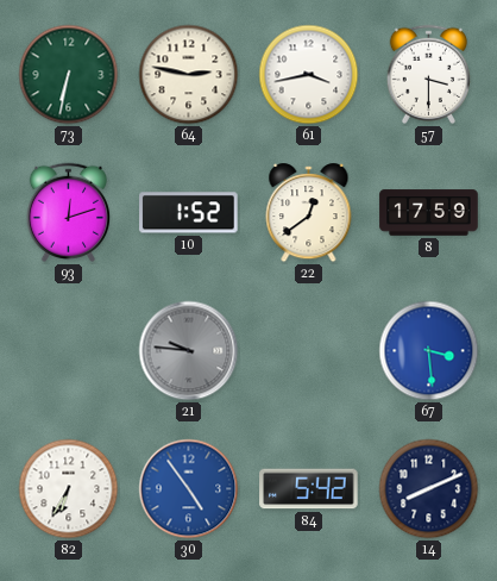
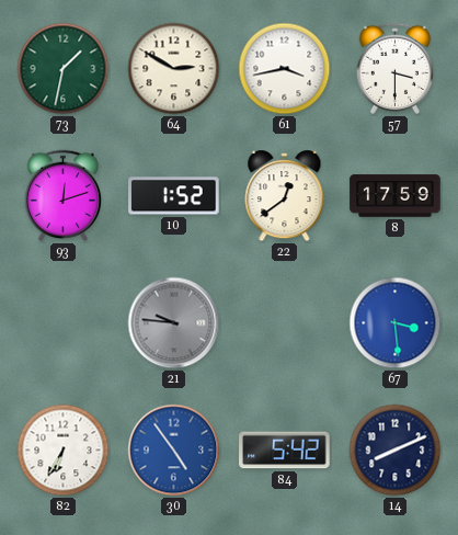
73: 6:32 -> 1:32 (64, 69)
64: 2:47 -> 2:50 (174, 69)
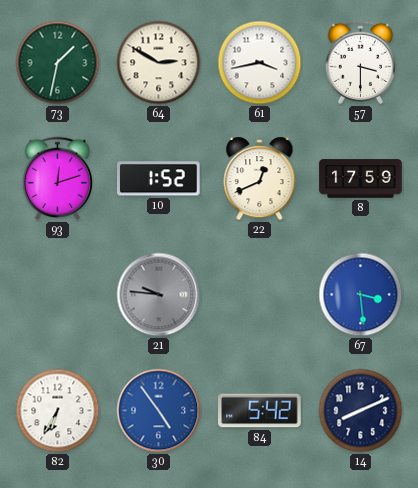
22: 12:39 -> 12:41 (260, 179)
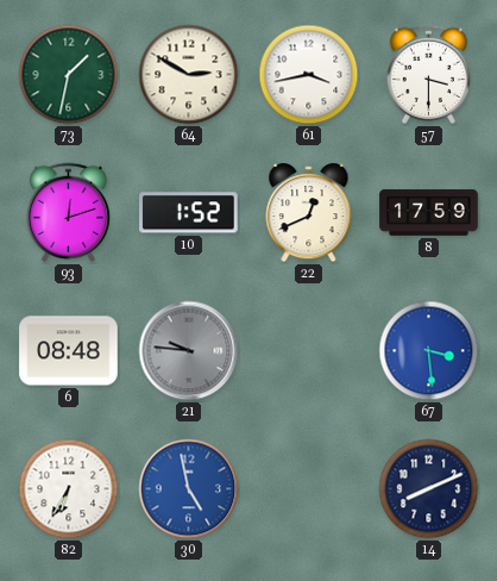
6: none -> 08:48 (69, 351)
30: 4:54 -> 4:58 (189, 489)
84: 5:42 -> none (260, 411)
